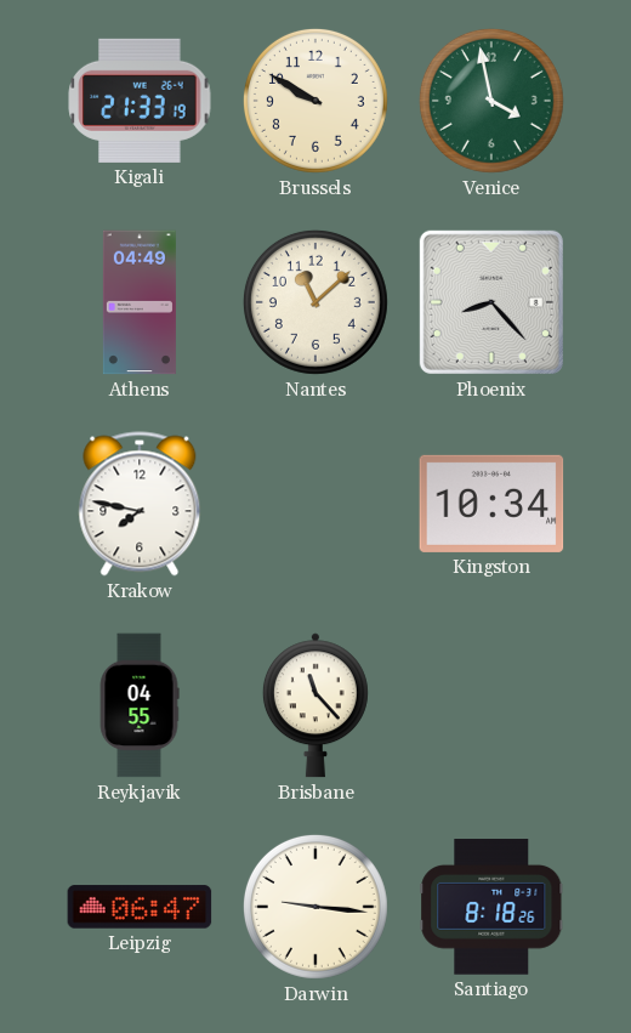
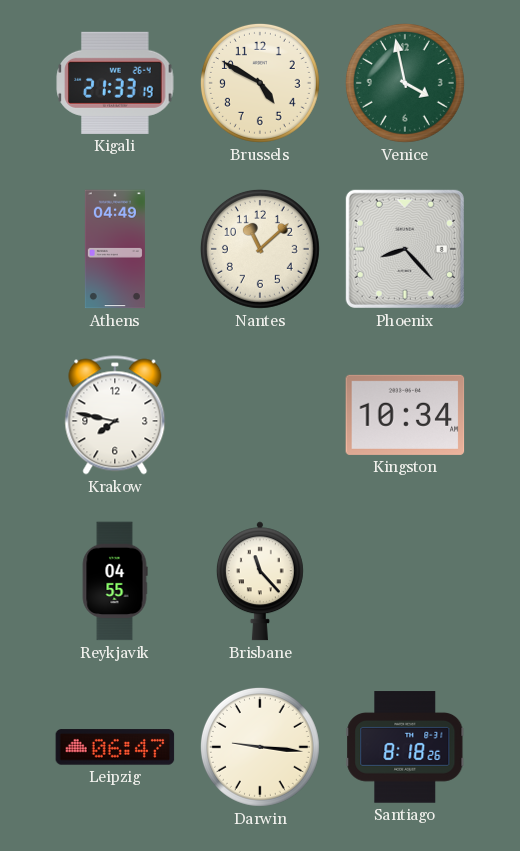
Brussels: 9:50 -> 4:50 (260, 83)
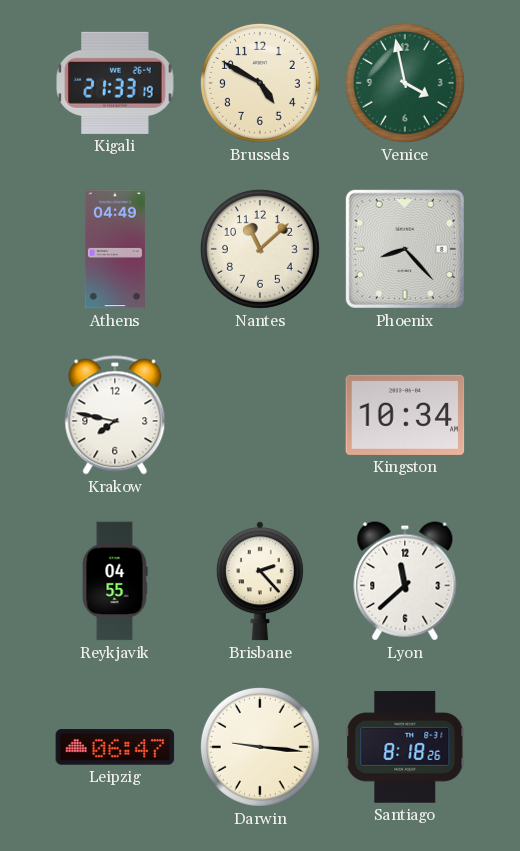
Brisbane: 11:23 -> 2:23 (260, 581)
Lyon: none -> 11:38 (405, 581)
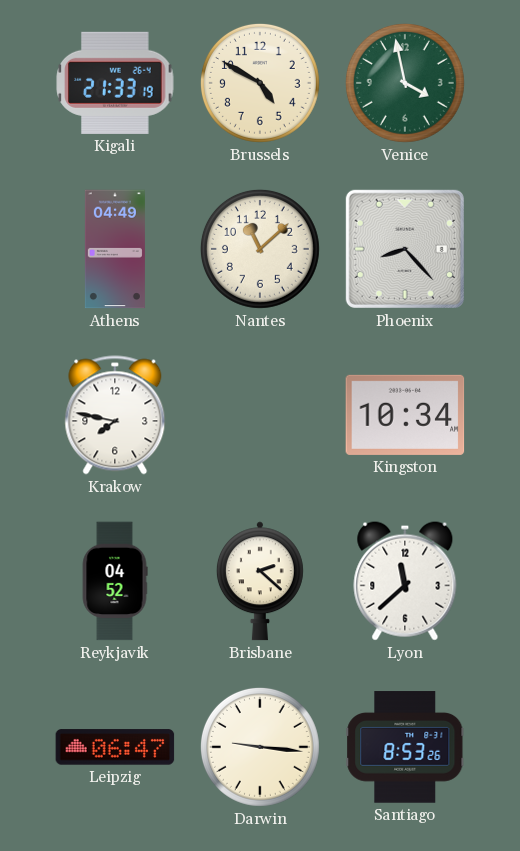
Reykjavik: 04:55 -> 04:52 (115, 581)
Brisbane: 2:23 -> 2:22 (260, 581)
Santiago: 8:18 -> 8:53 (405, 747)
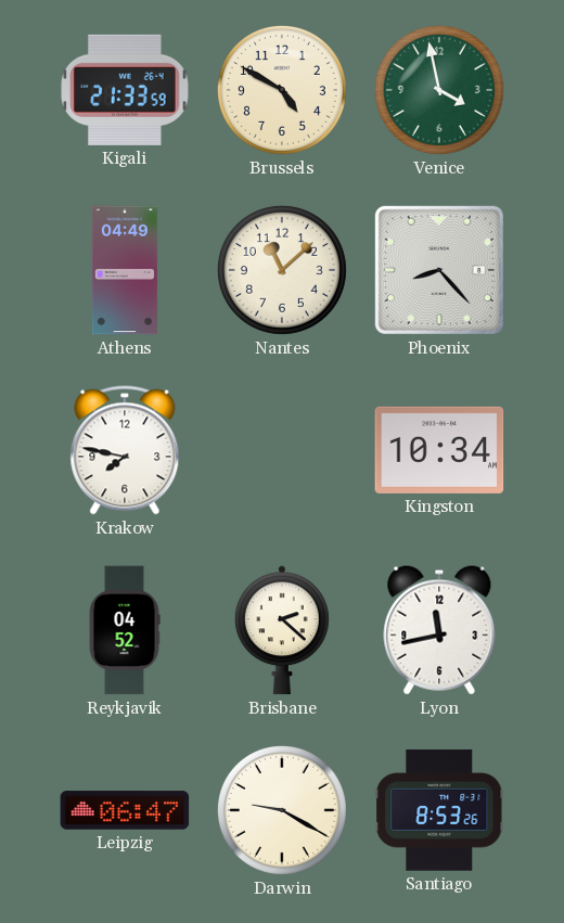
Kigali: 21:33:19 -> 21:33:59 (125, 90)
Lyon: 11:38 -> 11:43 (439, 630)
Darwin: 9:16 -> 9:20 (282, 810)
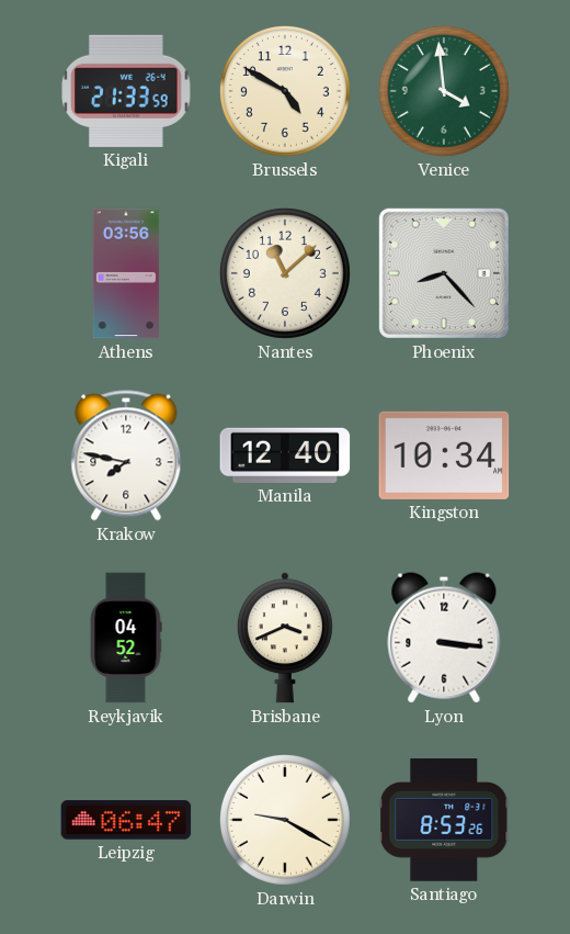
Venice: 3:58 -> 3:59 (444, 91)
Athens: 04:49 -> 03:56 (126, 273)
Manila: none -> 12:40 (285, 455)
Brisbane: 2:22 -> 3:41 (285, 638)
Lyon: 11:43 -> 3:16 (444, 638)
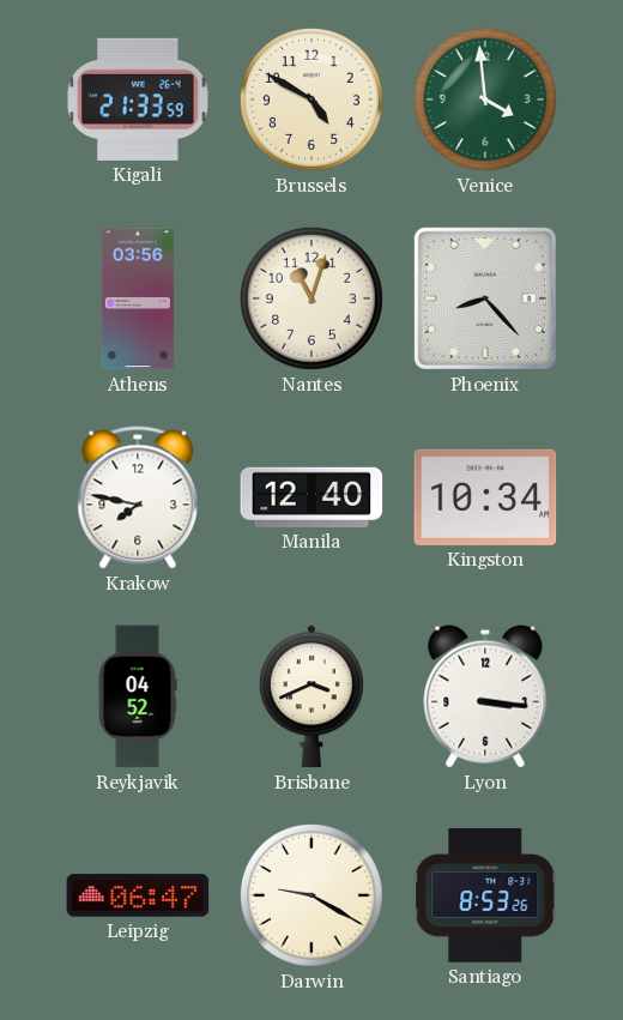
Nantes: 11:08 -> 11:03 (311, 298)
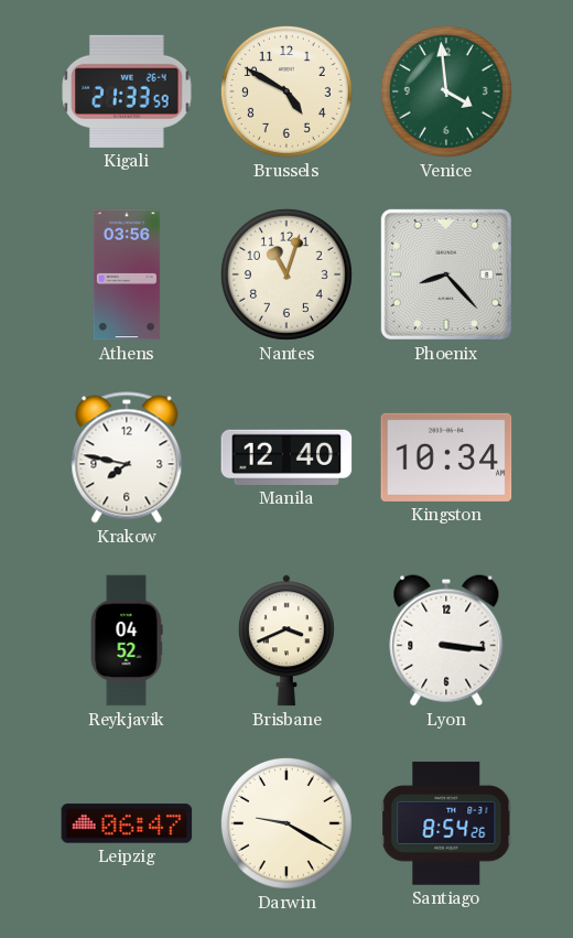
Santiago: 8:53 -> 8:54 (446, 823)
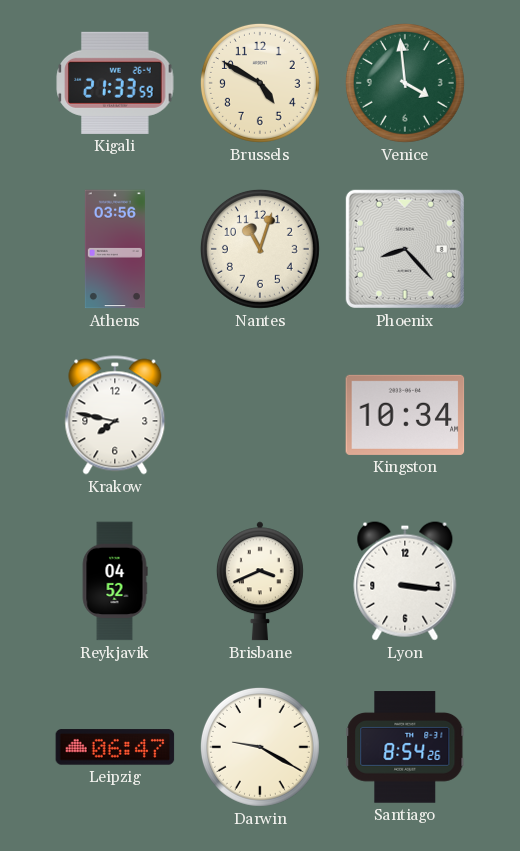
Manila: 12:40 -> none (286, 457)
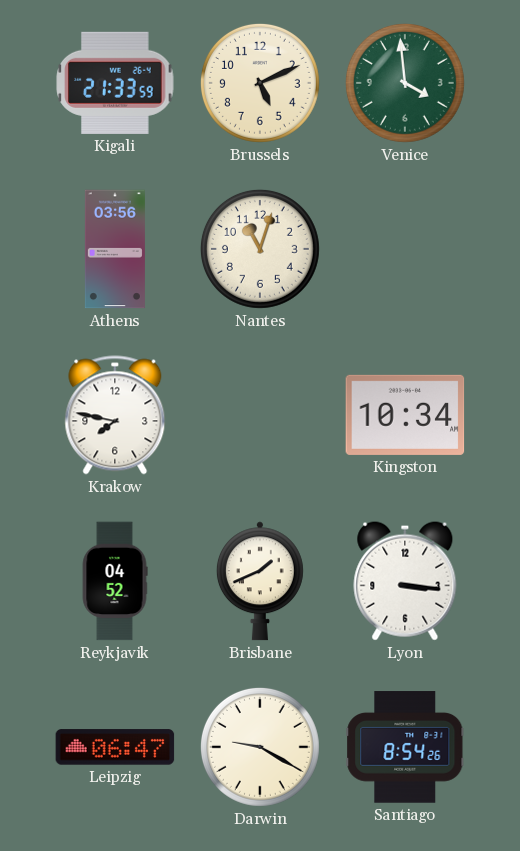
Brussels: 4:50 -> 5:11 (260, 83)
Phoenix: 8:23 -> none (405, 249)
Brisbane: 3:41 -> 1:41 (260, 581)
